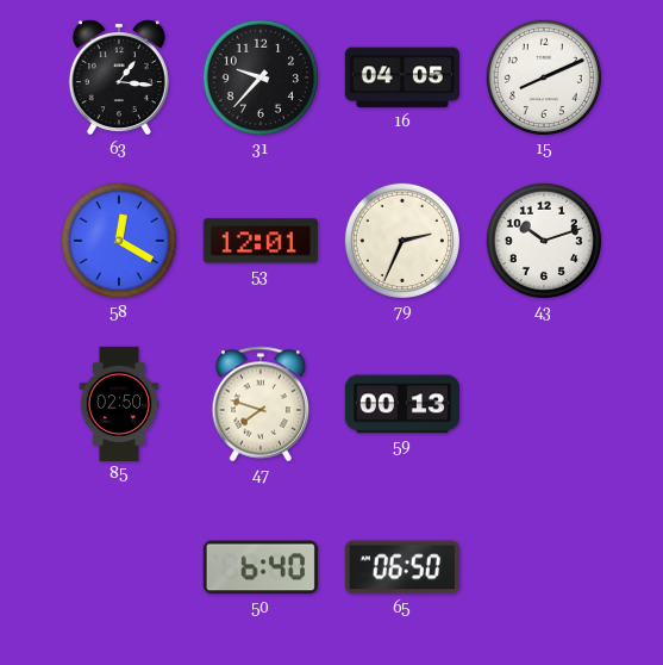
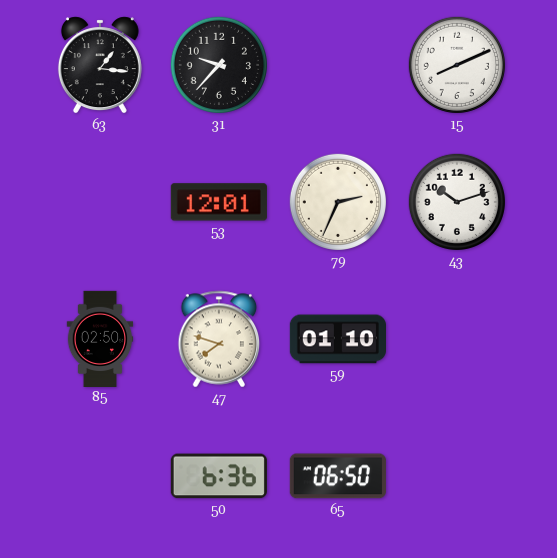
16: 04:05 -> none (402, 77)
58: 12:20 -> none (119, 241)
59: 00:13 -> 01:10 (337, 339)
50: 6:40 -> 6:36 (219, 476)
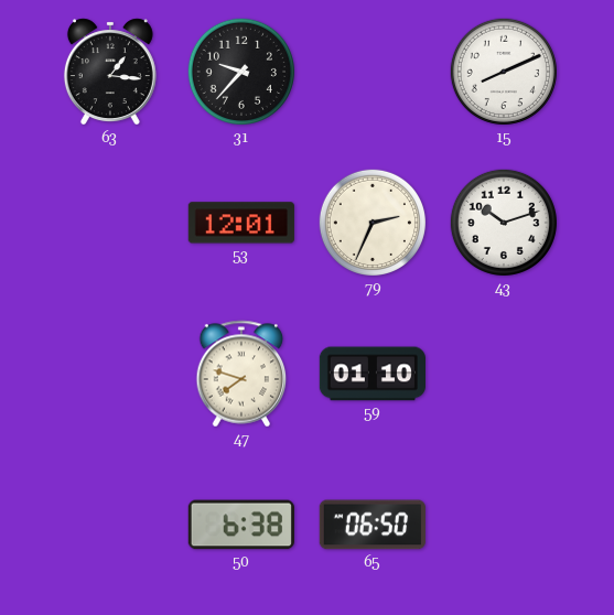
85: 02:50 -> none (100, 338)
50: 6:36 -> 6:38 (241, 525)
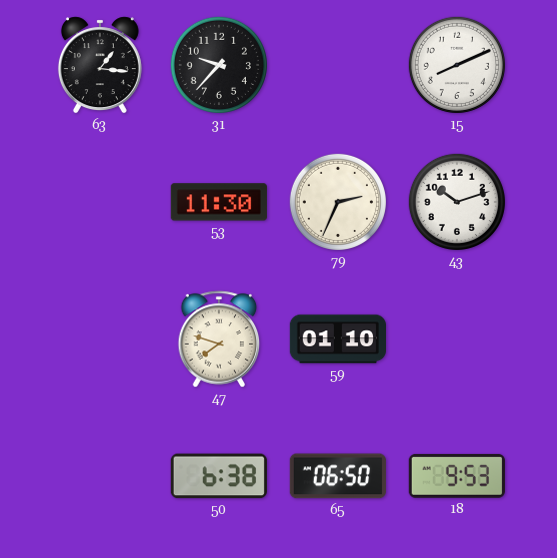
53: 12:01 -> 11:30 (219, 202)
18: none -> 9:53 (457, 476)
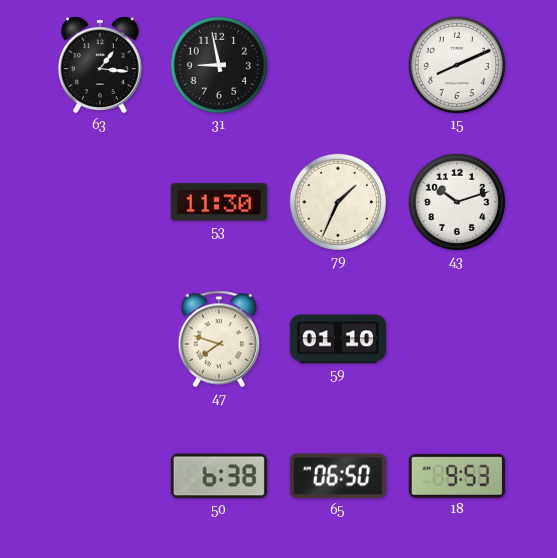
31: 9:37 -> 8:58 (219, 65)
79: 2:34 -> 1:34 (338, 202)
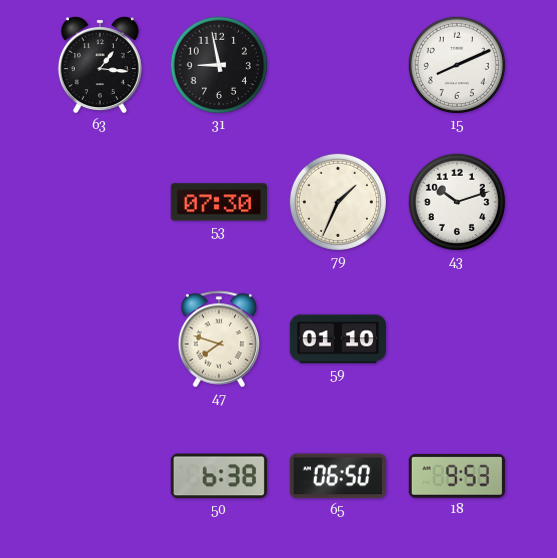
53: 11:30 -> 07:30 (219, 202)
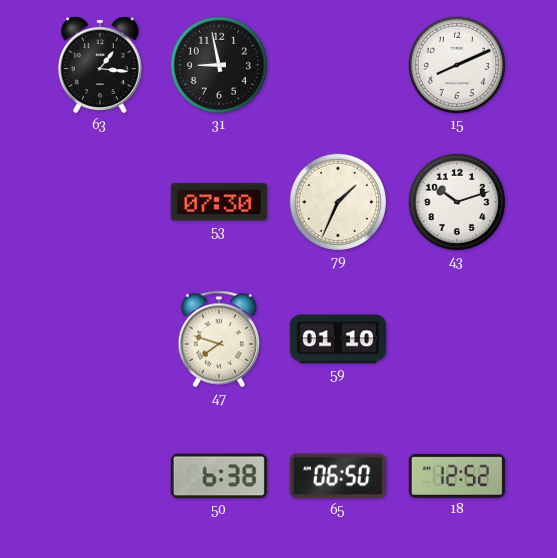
18: 9:53 -> 12:52 (457, 476)
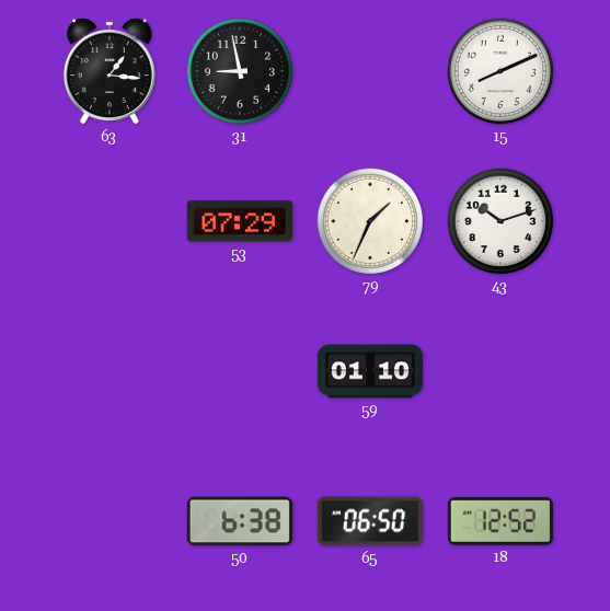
53: 07:30 -> 07:29 (240, 221)
47: 7:48 -> none (219, 339)
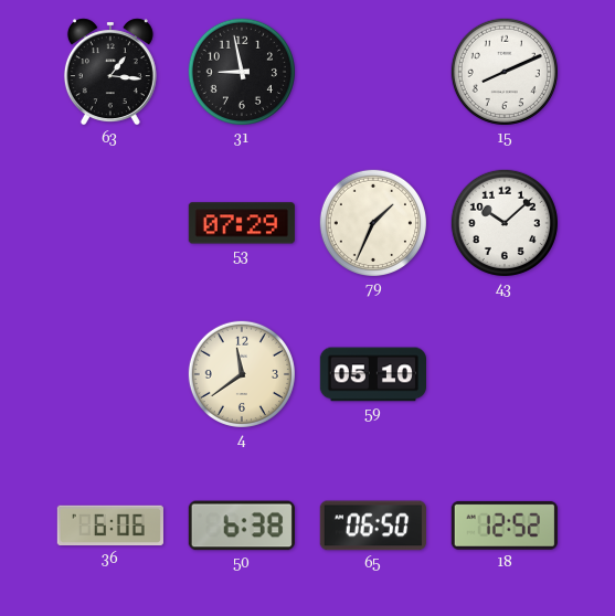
43: 10:12 -> 10:08 (505, 223)
4: none -> 11:39 (242, 374)
59: 01:10 -> 05:10 (372, 374)
36: none -> 6:06 (110, 525)
